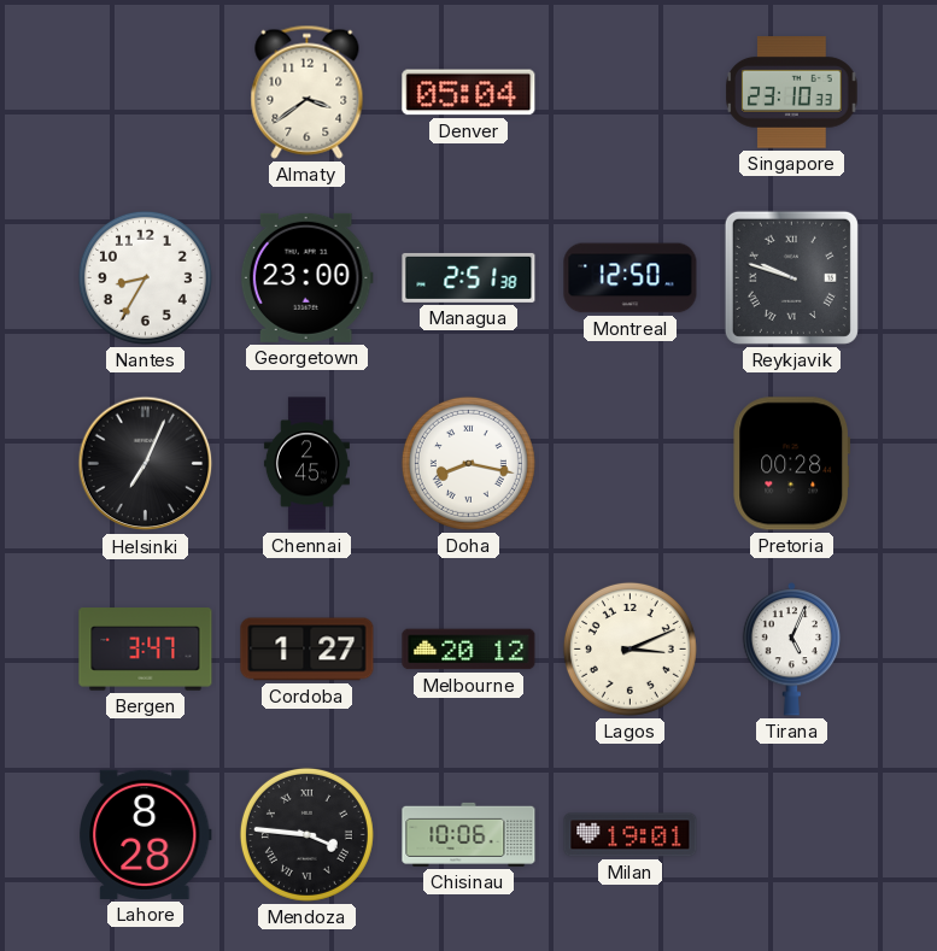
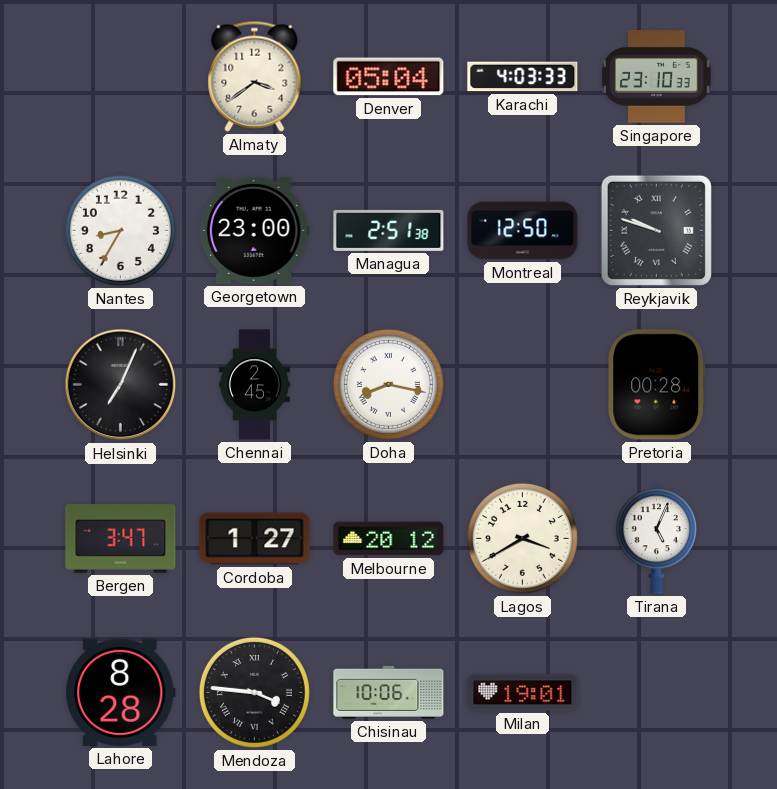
Karachi: none -> 4:03 (523, 77)
Lagos: 3:11 -> 3:40 (522, 538)
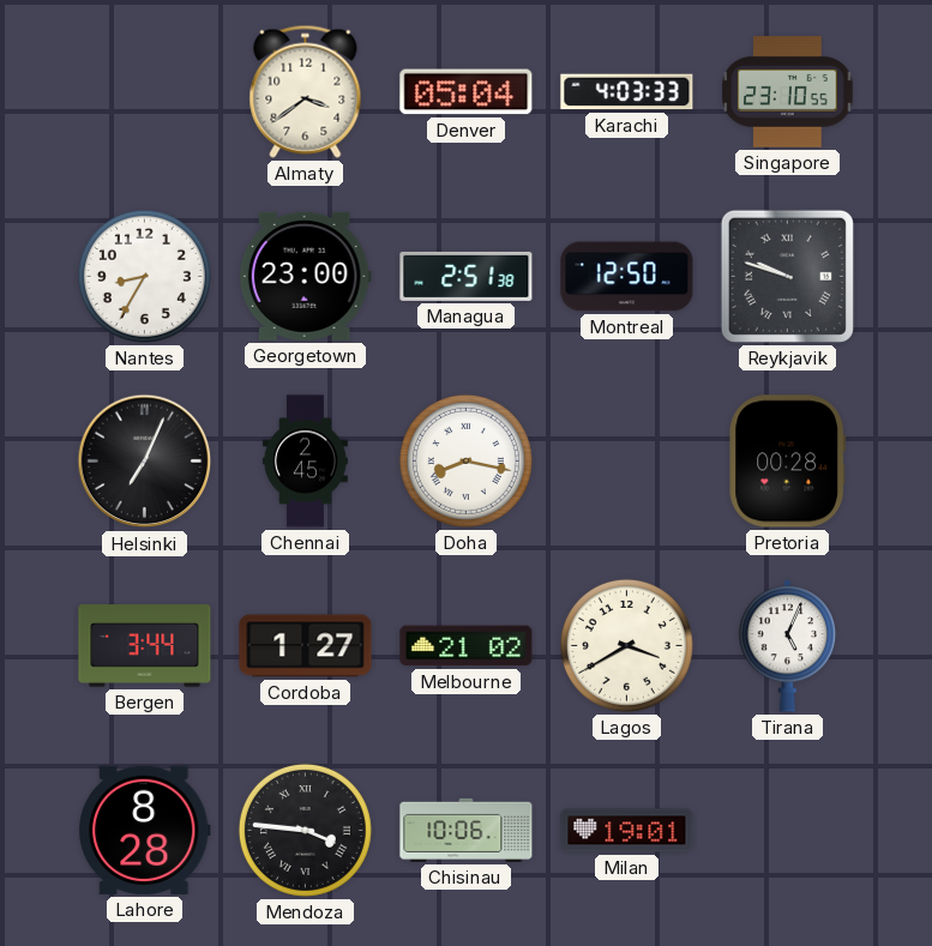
Singapore: 23:10:33 -> 23:10:55 (788, 92)
Bergen: 3:47 -> 3:44 (145, 646)
Melbourne: 20:12 -> 21:02 (467, 646)
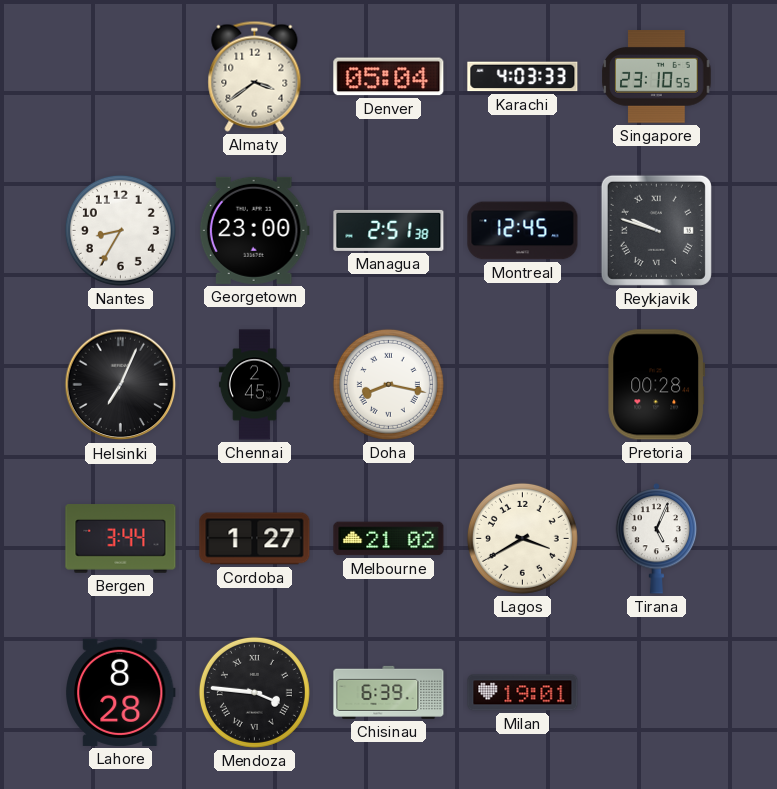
Montreal: 12:50 -> 12:45 (523, 231)
Chisinau: 10:06 -> 6:39 (389, 692)
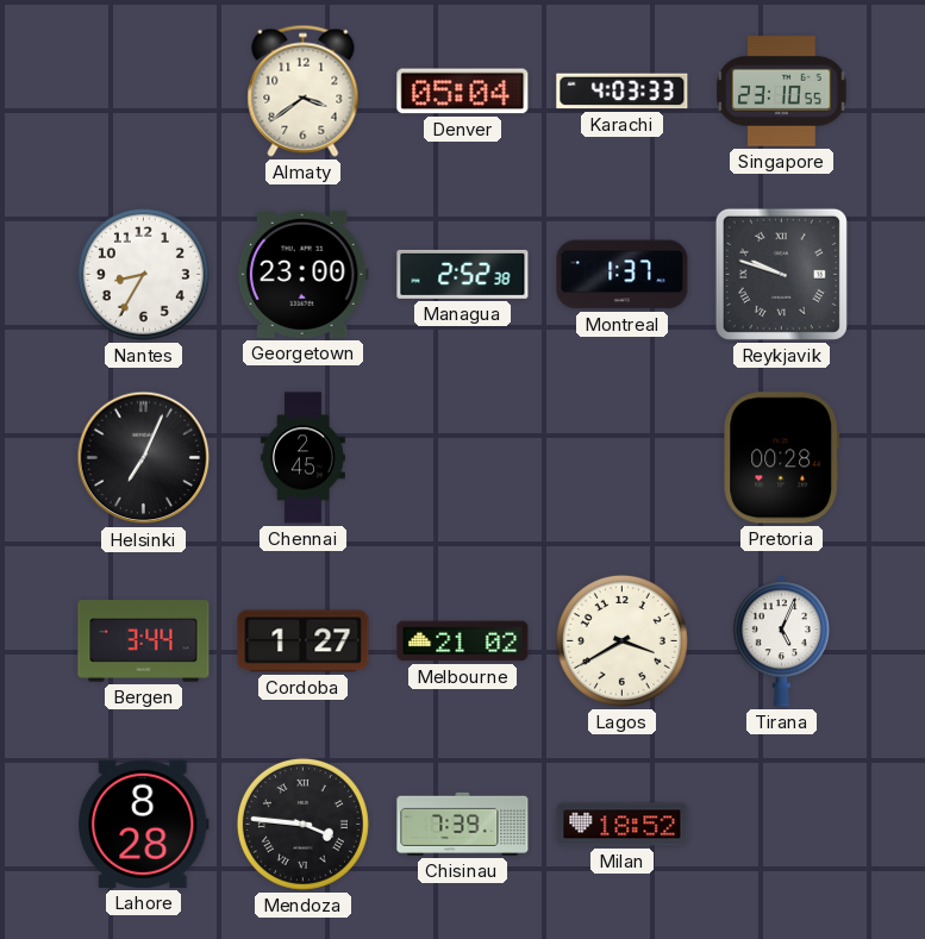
Managua: 2:51 -> 2:52 (463, 274)
Montreal: 12:45 -> 1:37 (623, 275)
Doha: 8:17 -> none (388, 384)
Chisinau: 6:39 -> 7:39 (463, 824)
Milan: 19:01 -> 18:52 (623, 825)
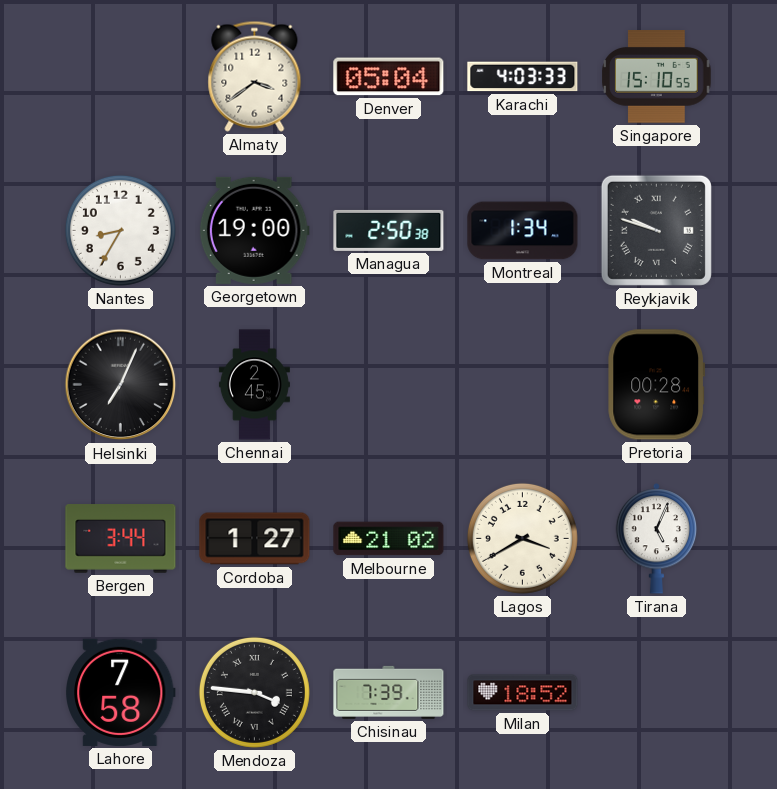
Singapore: 23:10 -> 15:10 (657, 77)
Georgetown: 23:00 -> 19:00 (254, 230)
Managua: 2:52 -> 2:50 (389, 230)
Montreal: 1:37 -> 1:34 (523, 231)
Lahore: 8:28 -> 7:58 (120, 692)
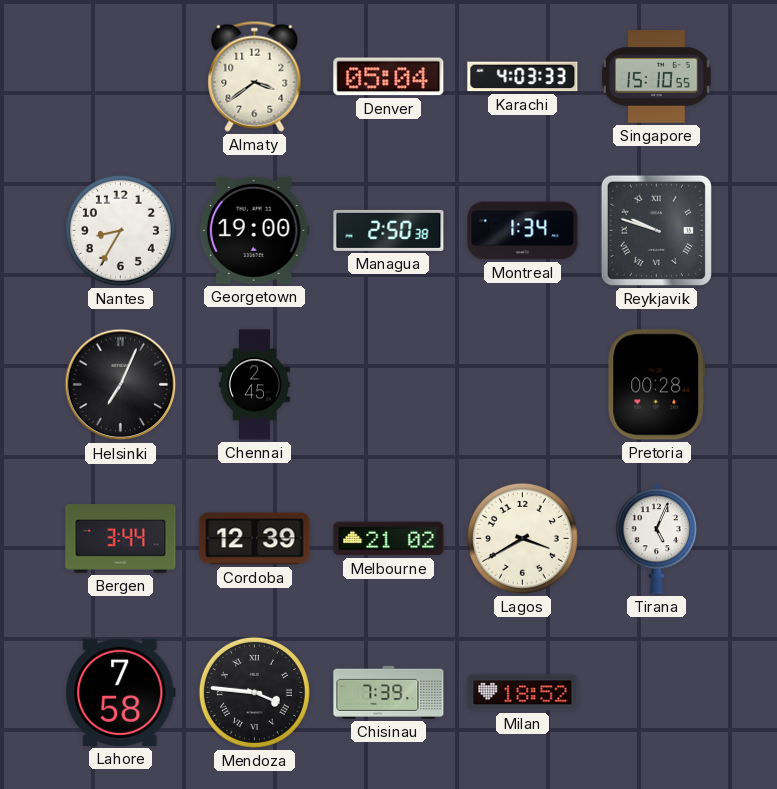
Cordoba: 1:27 -> 12:39 (255, 539)
